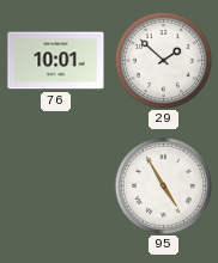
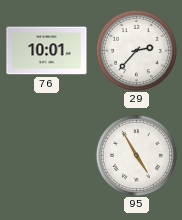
29: 1:52 -> 2:37 (136, 50)
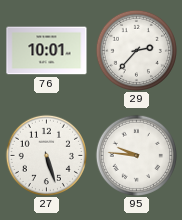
27: none -> 5:27 (46, 155)
95: 4:55 -> 9:46 (136, 155)
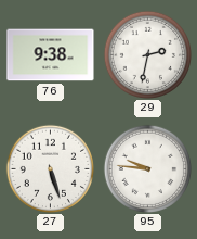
76: 10:01 -> 9:38 (51, 55)
29: 2:37 -> 2:32 (147, 54)
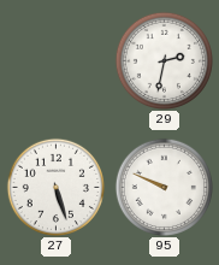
76: 9:38 -> none (51, 55)
95: 9:46 -> 9:49 (164, 187)
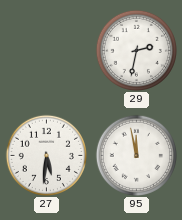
27: 5:27 -> 5:31 (46, 155)
95: 9:49 -> 11:58 (136, 155)
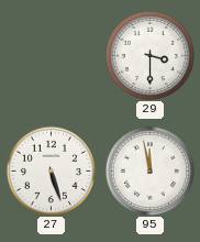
29: 2:32 -> 3:30 (149, 55)
27: 5:31 -> 5:27 (51, 170)
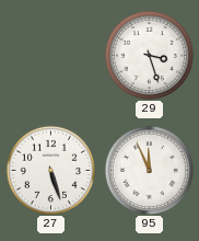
29: 3:30 -> 3:27 (149, 55)
95: 11:58 -> 11:56 (149, 170)
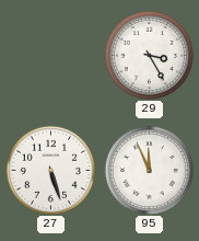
29: 3:27 -> 3:25 (149, 55)
